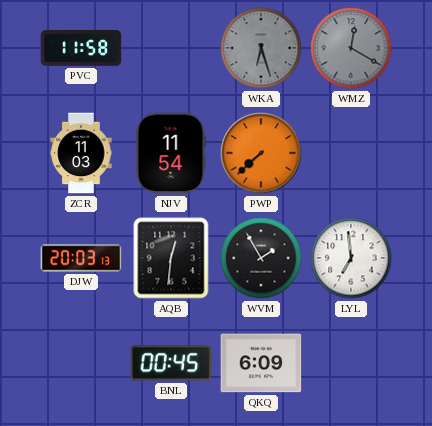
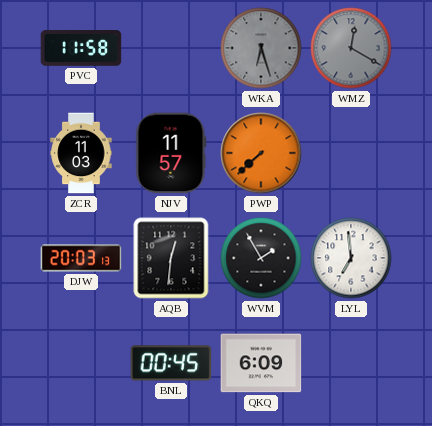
NJV: 11:54 -> 11:57 (171, 153)
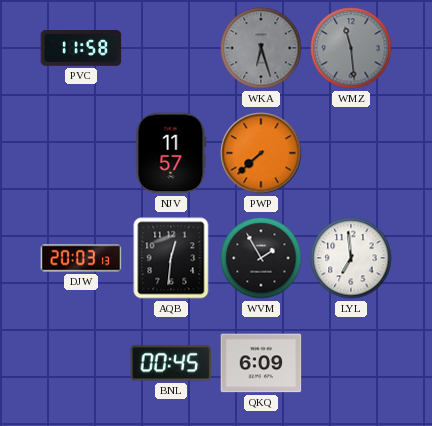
WMZ: 12:20 -> 11:29 (351, 48)
ZCR: 11:03 -> none (81, 153)
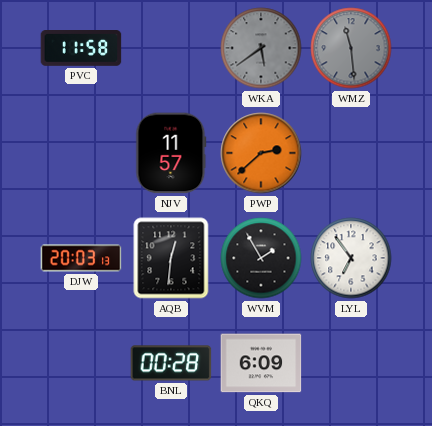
WKA: 6:27 -> 5:39 (261, 48)
PWP: 7:38 -> 2:38 (261, 153)
LYL: 6:59 -> 6:54 (351, 258)
BNL: 00:45 -> 00:28 (171, 363)
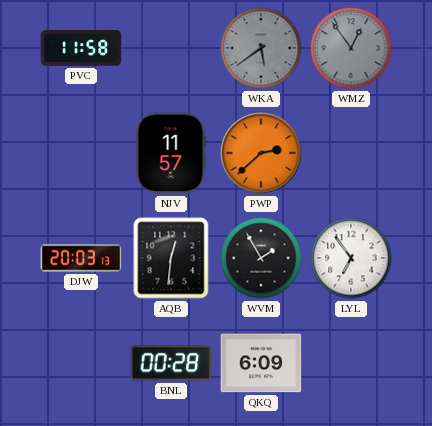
WMZ: 11:29 -> 12:54 (351, 48)
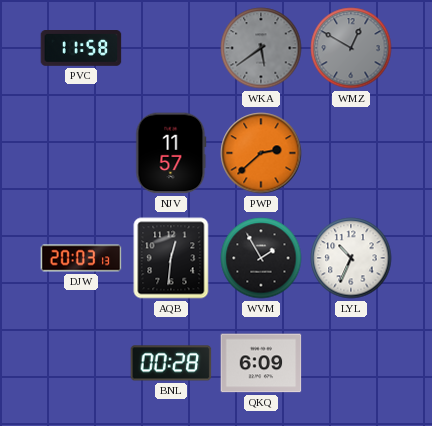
WMZ: 12:54 -> 12:50 (351, 48)
LYL: 6:54 -> 10:34 (351, 258)
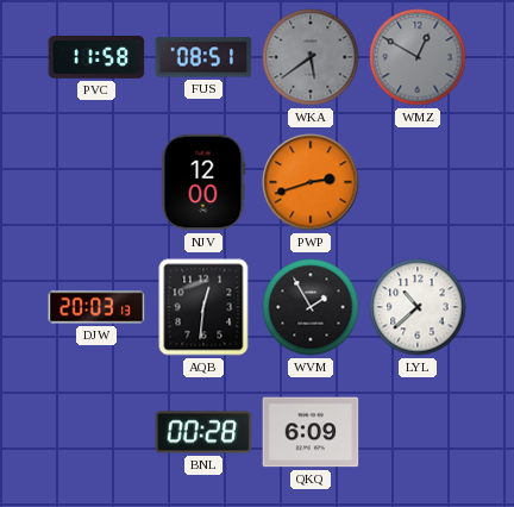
FUS: none -> 08:51 (203, 57)
NJV: 11:57 -> 12:00 (203, 182)
PWP: 2:38 -> 2:42 (311, 182)
LYL: 10:34 -> 10:38 (418, 307)
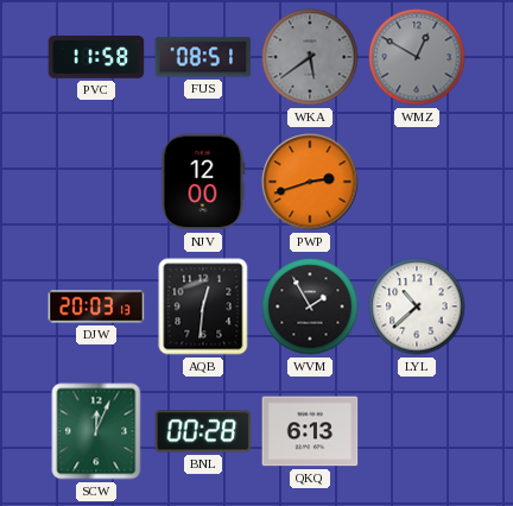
SCW: none -> 12:04 (96, 431)
QKQ: 6:09 -> 6:13 (310, 431)
